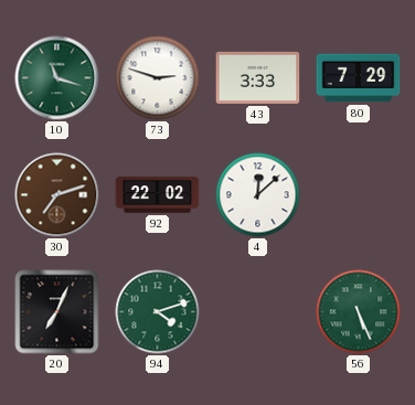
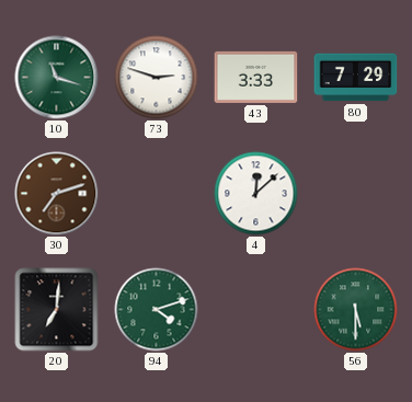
92: 22:02 -> none (158, 195)
20: 7:04 -> 7:01 (57, 310)
56: 5:26 -> 5:30 (356, 310)
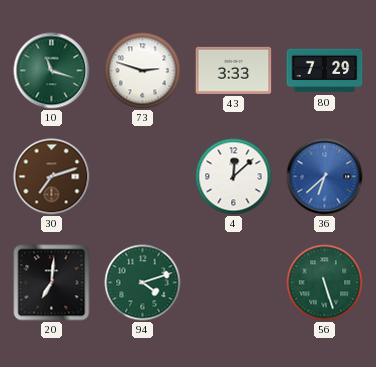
36: none -> 6:38 (325, 177)
56: 5:30 -> 5:27 (325, 283)
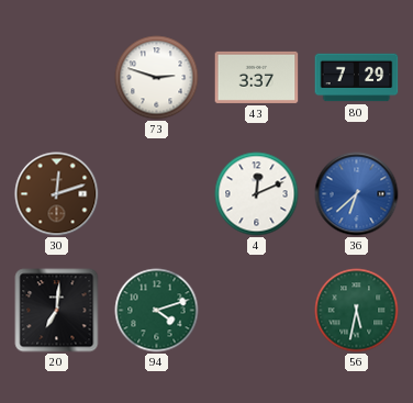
10: 11:18 -> none (52, 71)
43: 3:33 -> 3:37 (257, 77)
30: 7:12 -> 12:12 (57, 194)
4: 12:08 -> 12:11 (257, 194)
56: 5:27 -> 5:32 (357, 311)
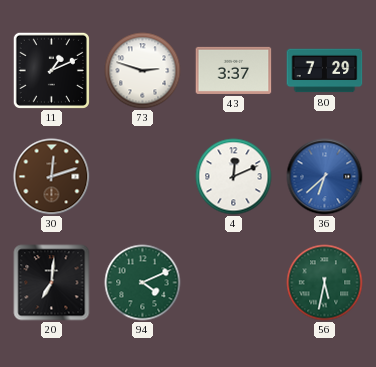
11: none -> 1:11 (51, 70)
94: 4:12 -> 4:11 (143, 283)
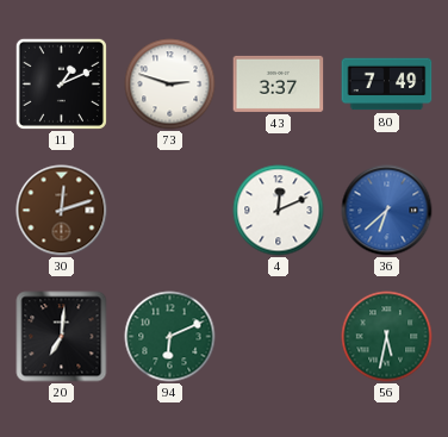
80: 7:29 -> 7:49 (387, 85)
94: 4:11 -> 6:11 (170, 337)
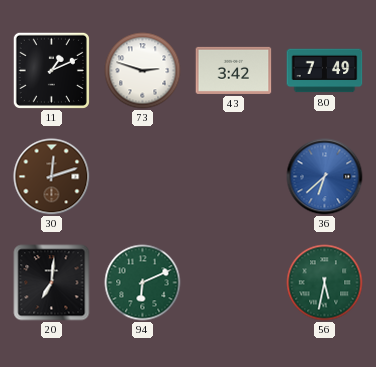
43: 3:37 -> 3:42 (234, 70)
4: 12:11 -> none (279, 211)
